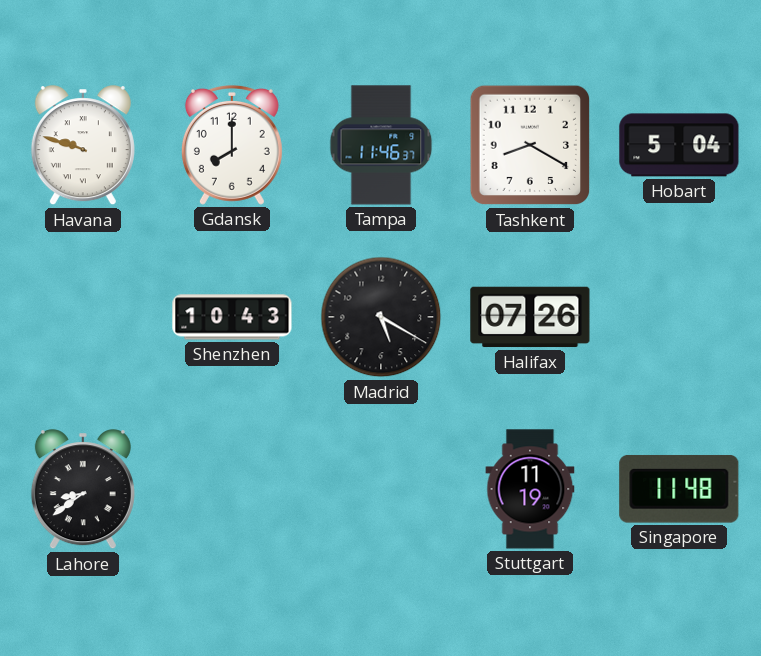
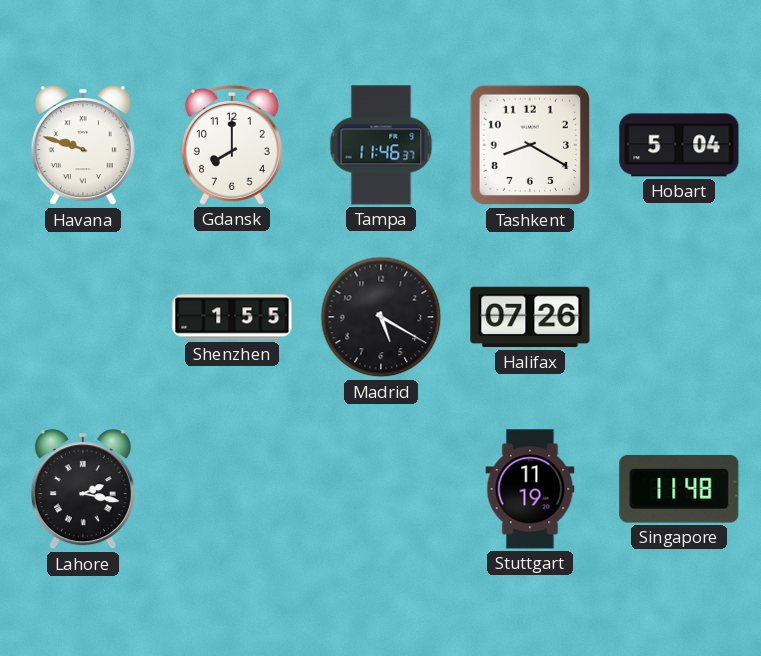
Shenzhen: 10:43 -> 1:55 (232, 317)
Lahore: 8:39 -> 2:17 (83, 490)
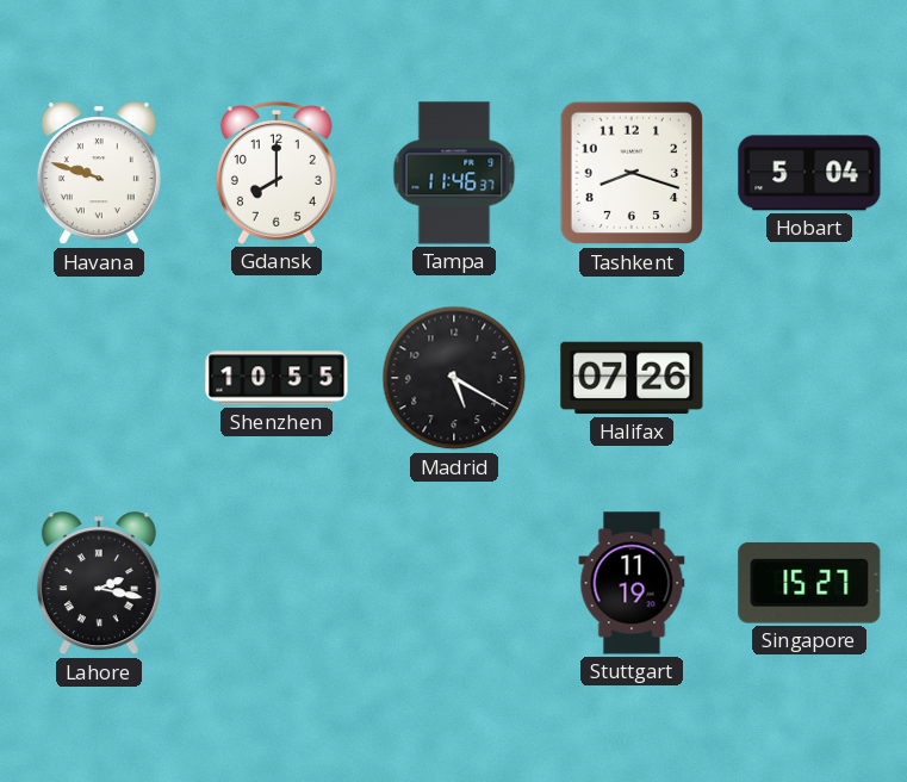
Tashkent: 8:20 -> 8:18 (632, 173)
Shenzhen: 1:55 -> 10:55 (277, 378)
Singapore: 11:48 -> 15:27 (809, 583)
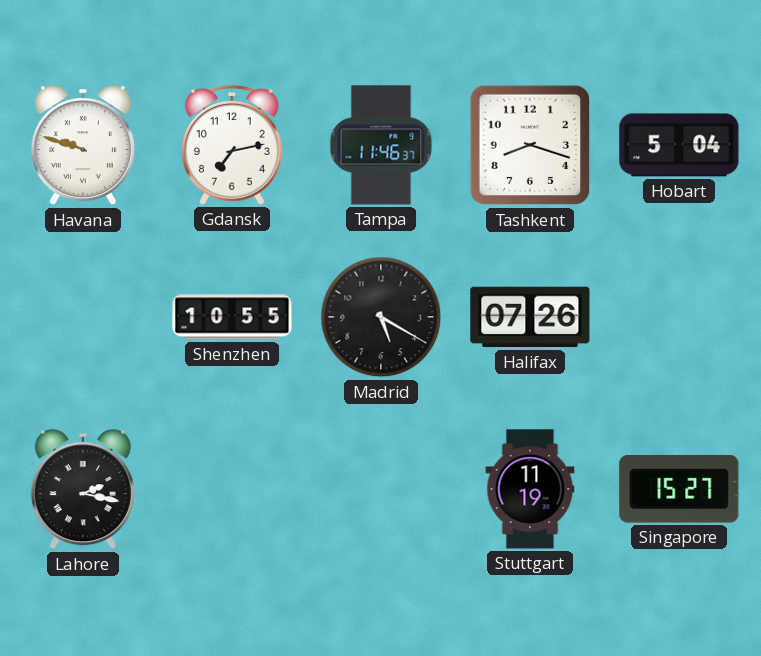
Gdansk: 8:00 -> 7:13 (232, 145)
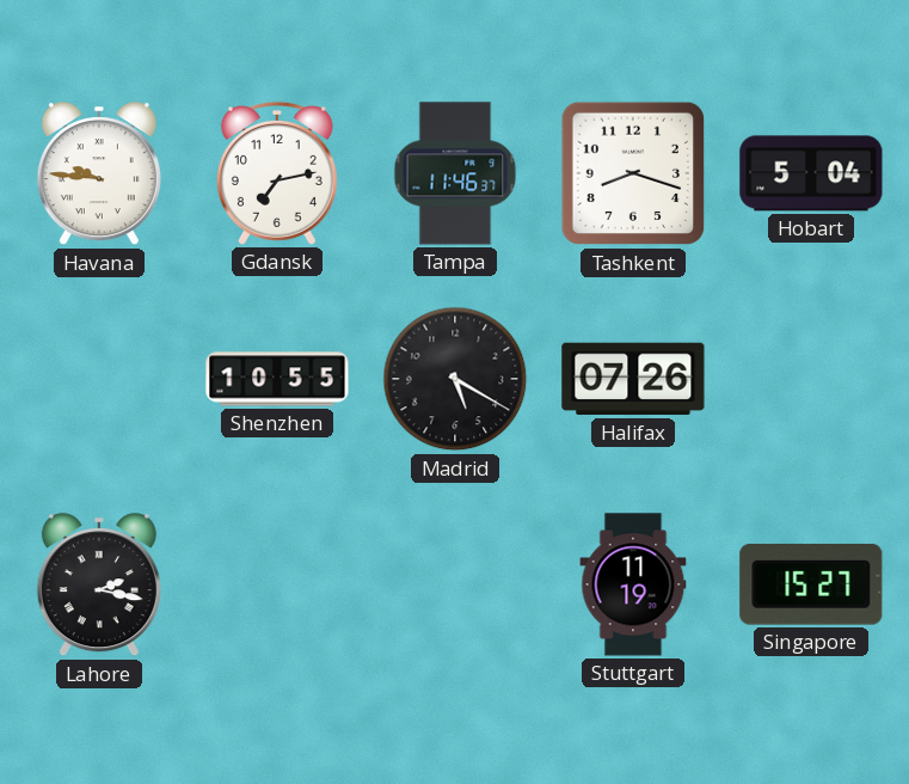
Havana: 9:48 -> 9:46 (99, 174)
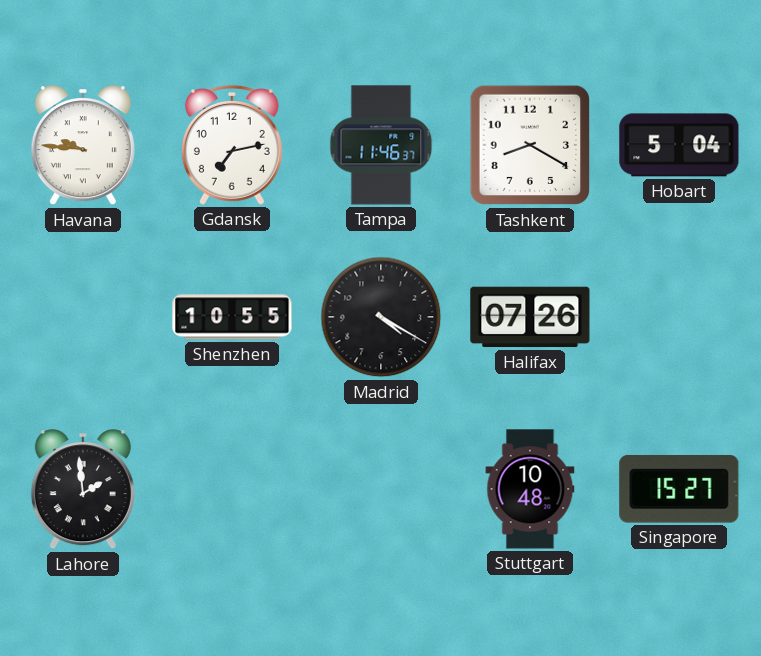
Tashkent: 8:18 -> 8:20 (530, 145)
Madrid: 5:20 -> 4:20 (381, 317)
Lahore: 2:17 -> 1:59 (83, 490)
Stuttgart: 11:19 -> 10:48 (530, 489)
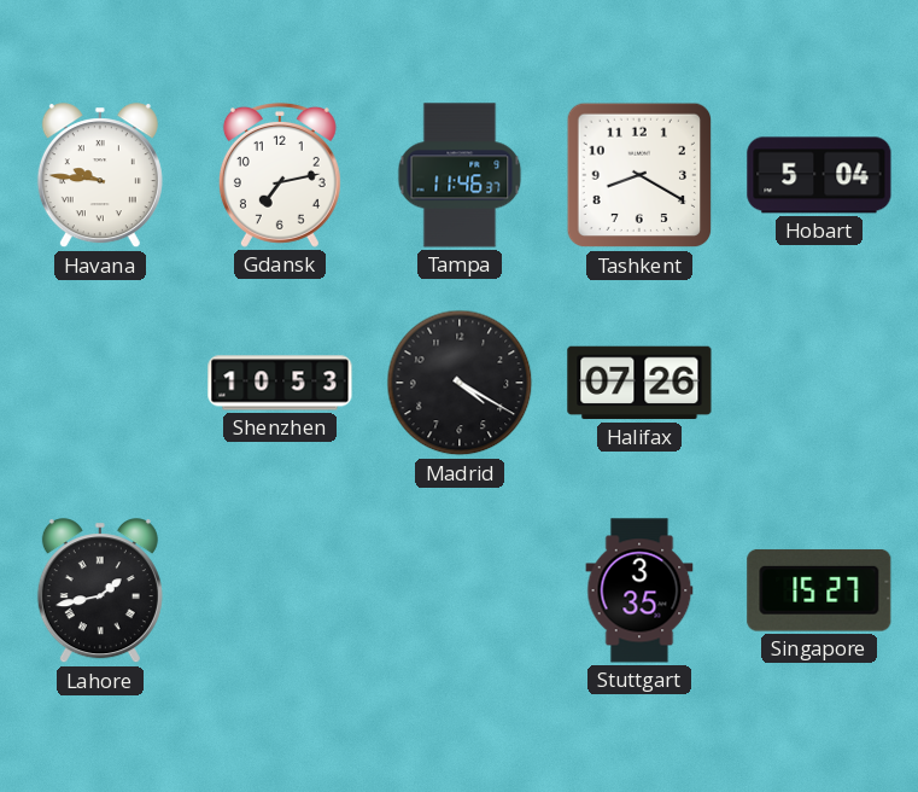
Shenzhen: 10:55 -> 10:53 (280, 383)
Lahore: 1:59 -> 1:43 (100, 592)
Stuttgart: 10:48 -> 3:35 (639, 590)
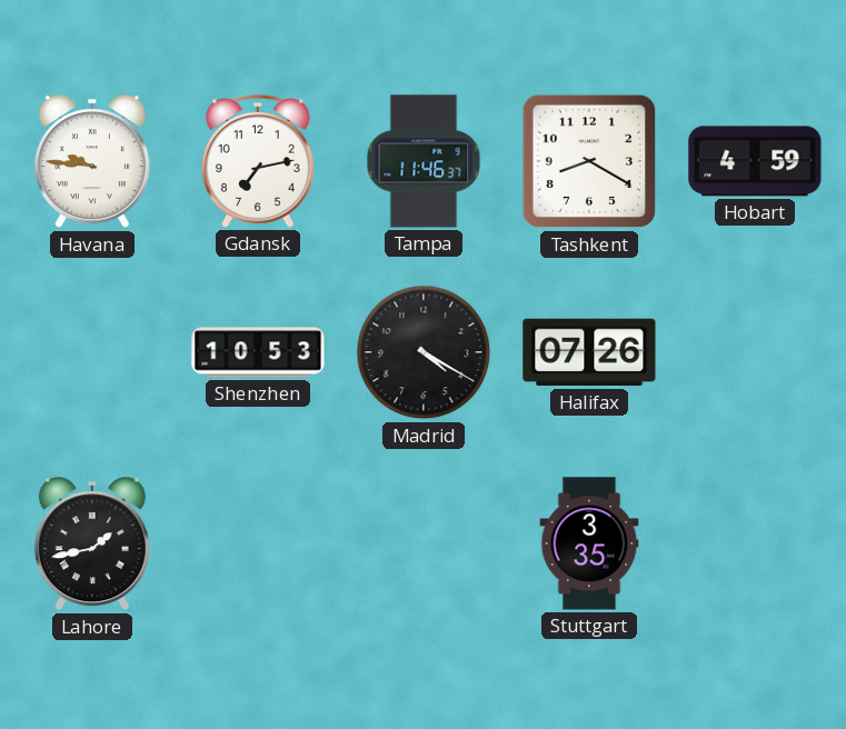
Hobart: 5:04 -> 4:59 (755, 161)
Singapore: 15:27 -> none (819, 590)
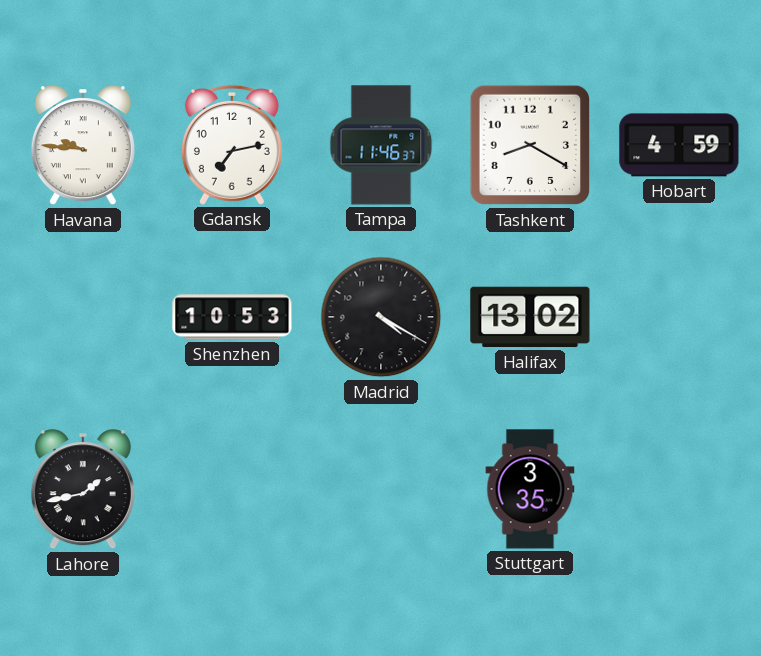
Halifax: 07:26 -> 13:02 (530, 317)
